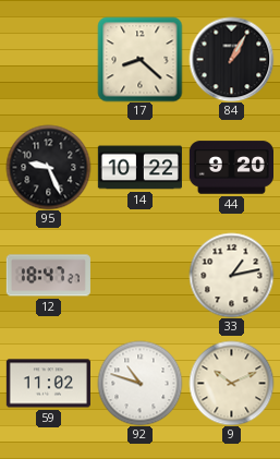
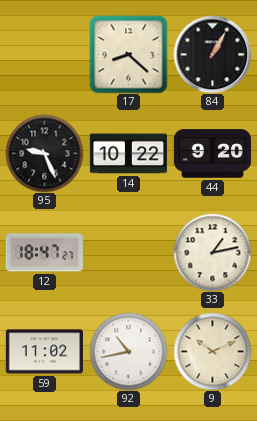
92: 10:48 -> 10:43 (128, 351)
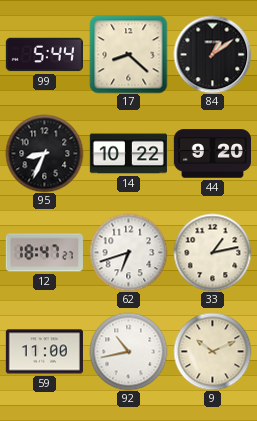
99: none -> 5:44 (44, 55)
84: 1:05 -> 1:09 (212, 54)
95: 9:26 -> 8:34 (44, 153)
62: none -> 6:42 (128, 252)
59: 11:02 -> 11:00 (44, 352)
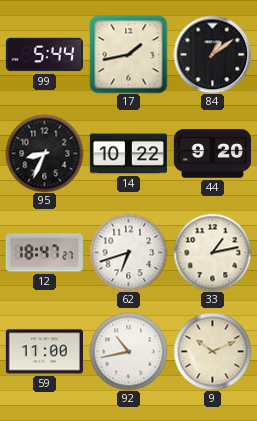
17: 8:22 -> 1:43 (128, 54)
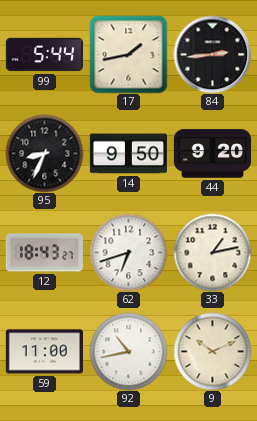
84: 1:09 -> 2:44 (212, 54)
14: 10:22 -> 9:50 (128, 154)
12: 18:47 -> 18:43 (44, 253)
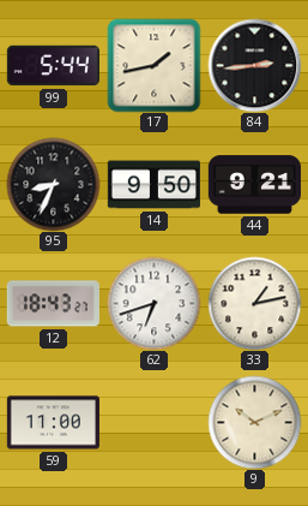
44: 9:20 -> 9:21 (254, 185)
92: 10:43 -> none (128, 351)
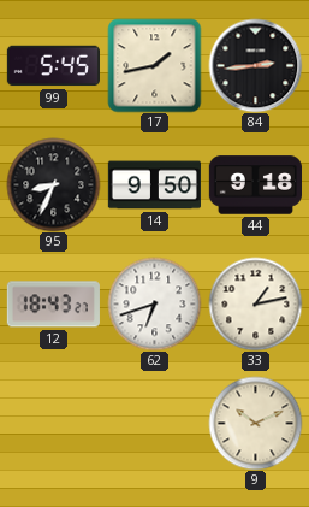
99: 5:44 -> 5:45 (53, 66)
44: 9:21 -> 9:18 (255, 185)
59: 11:00 -> none (53, 423)
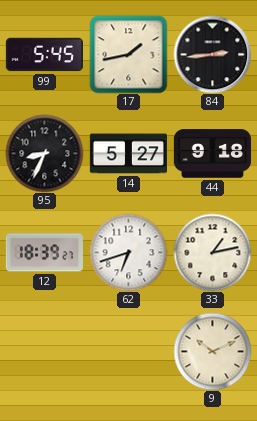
14: 9:50 -> 5:27 (128, 154)
12: 18:43 -> 18:39 (44, 253)
